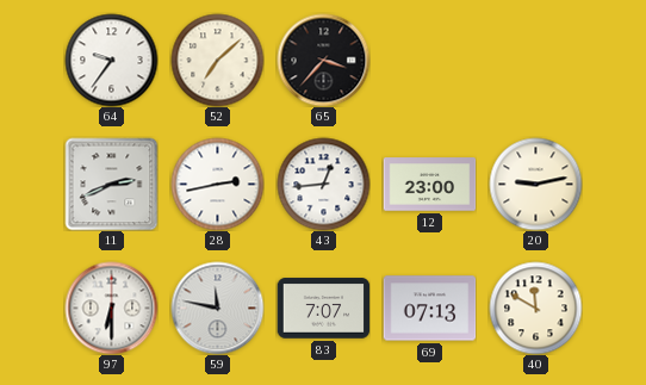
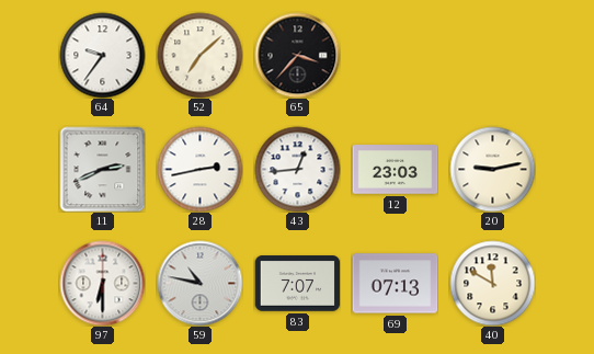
12: 23:00 -> 23:03 (395, 170)
59: 11:47 -> 10:47 (199, 283)
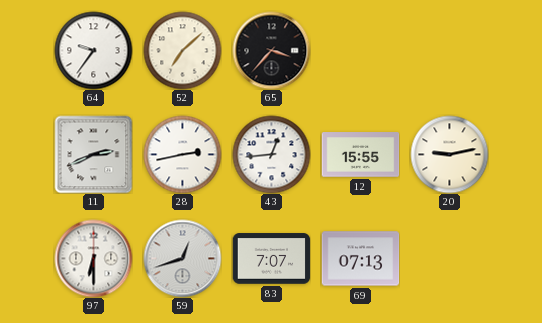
12: 23:03 -> 15:55 (360, 155)
59: 10:47 -> 12:42 (182, 258)
40: 11:50 -> none (492, 283)
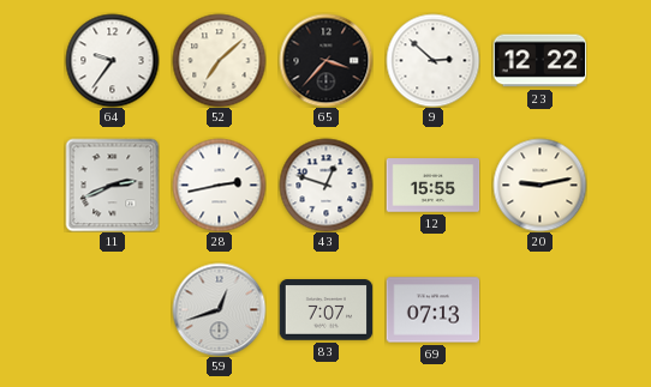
9: none -> 2:52 (432, 60)
23: none -> 12:22 (539, 61)
43: 12:44 -> 12:48 (325, 185)
97: 6:30 -> none (93, 258)
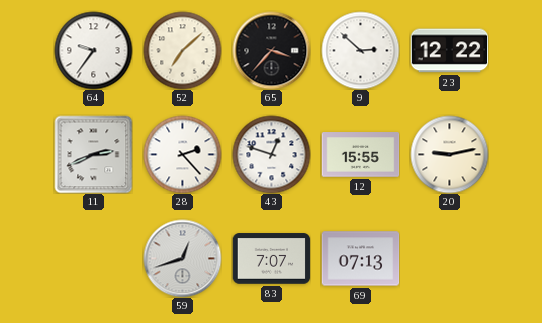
28: 2:43 -> 2:23 (182, 154)
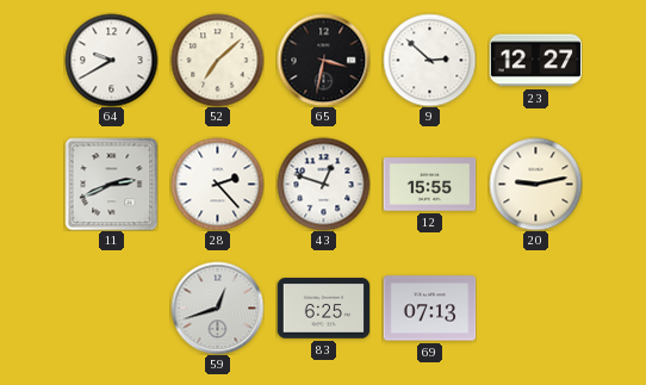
64: 9:36 -> 9:40 (111, 60)
65: 3:37 -> 3:32 (323, 60)
23: 12:22 -> 12:27 (535, 61)
83: 7:07 -> 6:25 (323, 309)
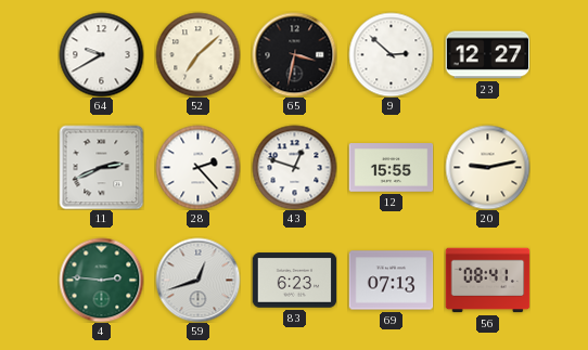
4: none -> 2:46 (101, 280)
83: 6:25 -> 6:23 (294, 281)
56: none -> 08:41 (487, 281)
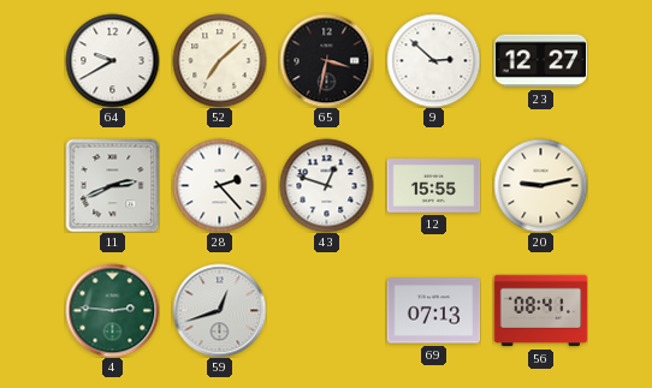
83: 6:23 -> none (294, 281)
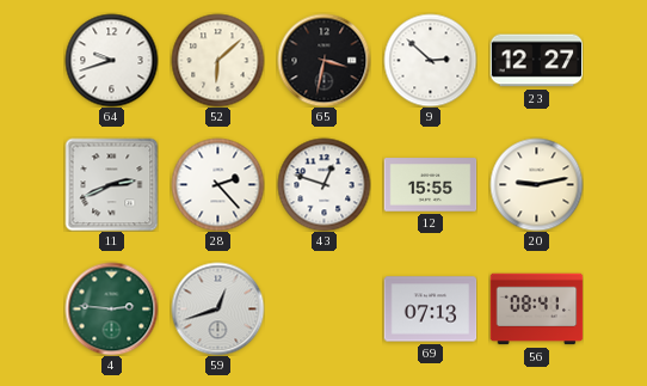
64: 9:40 -> 9:42 (111, 60)
52: 7:08 -> 6:08 (217, 60)
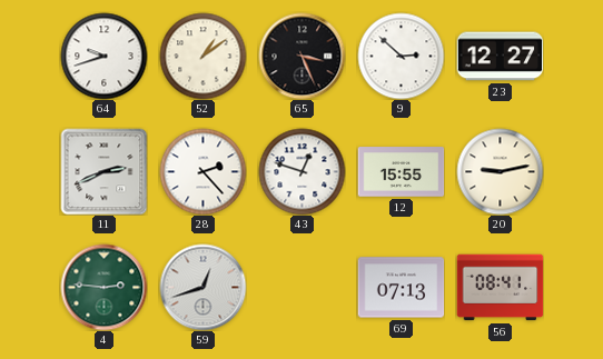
52: 6:08 -> 1:09 (202, 56)
65: 3:32 -> 3:26 (301, 56)
